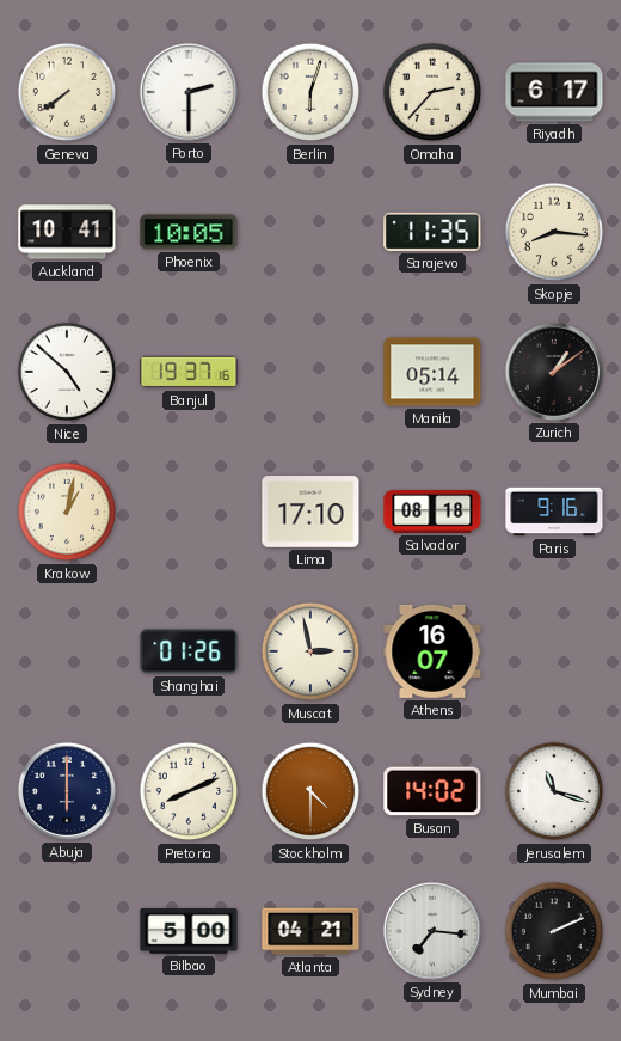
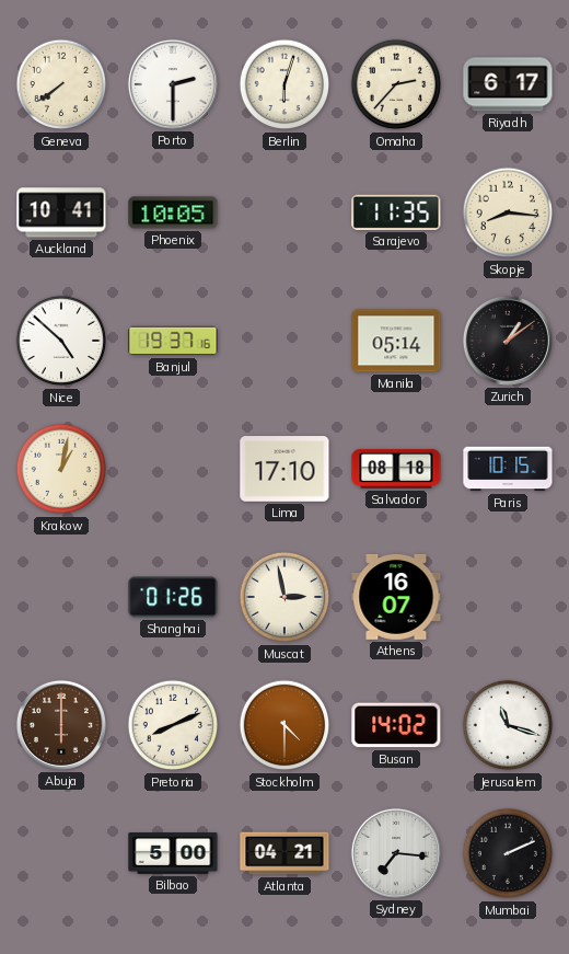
Paris: 9:16 -> 10:15 (508, 469)
Abuja dial: navy -> brown (61, 725)
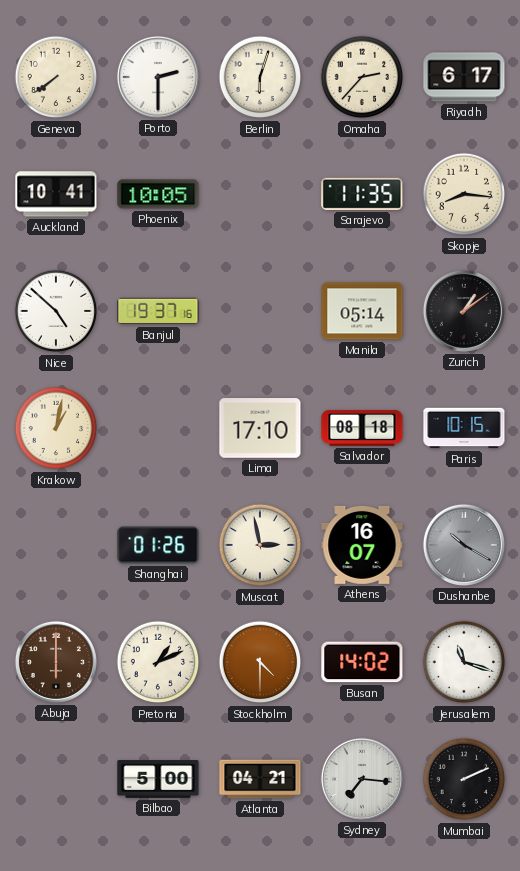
Dushanbe: none -> 10:20 (464, 545)
Pretoria: 8:11 -> 1:11 (158, 662)
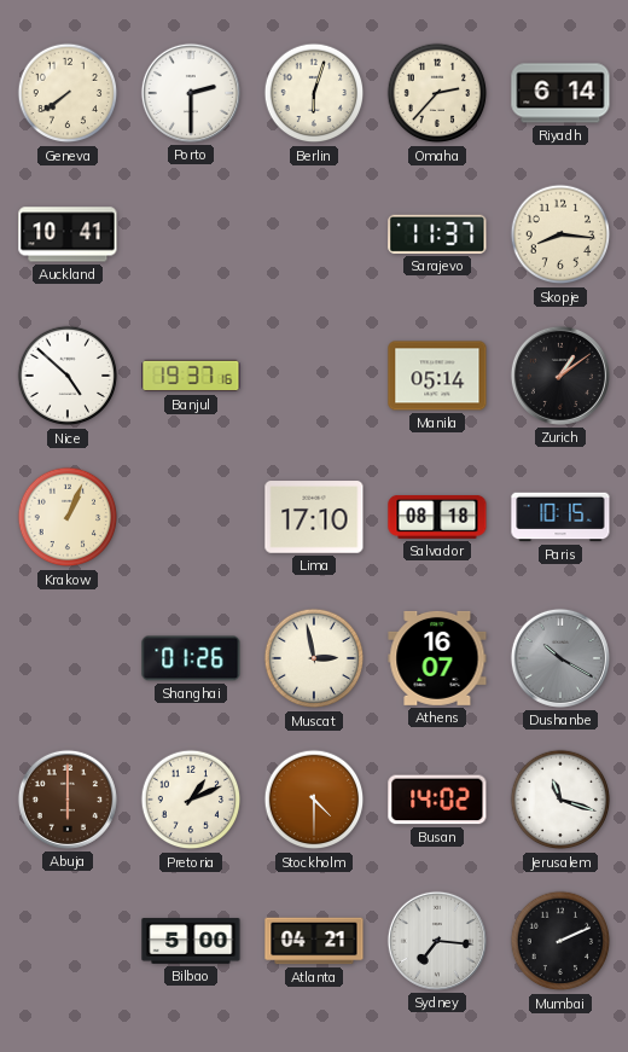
Riyadh: 6:17 -> 6:14 (560, 93)
Phoenix: 10:05 -> none (158, 194)
Sarajevo: 11:35 -> 11:37 (437, 234)
Krakow: 1:02 -> 1:04 (68, 517)
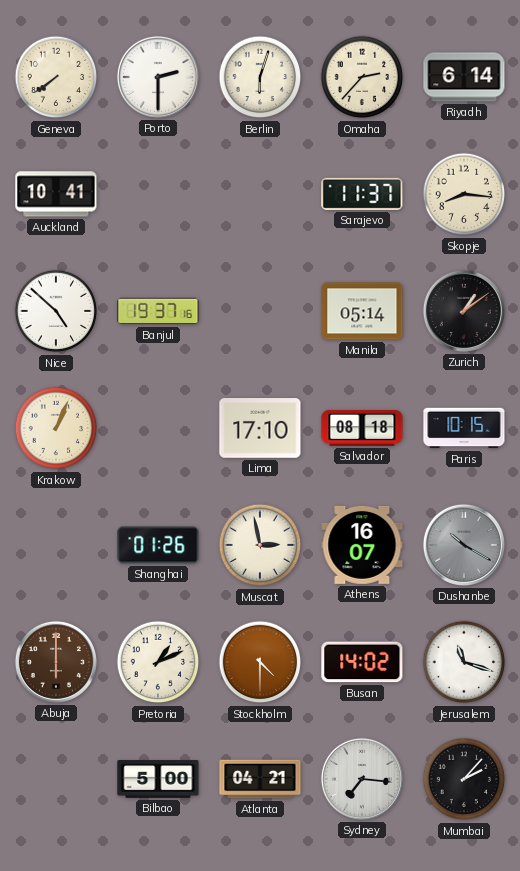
Mumbai: 2:11 -> 2:07 (464, 779)
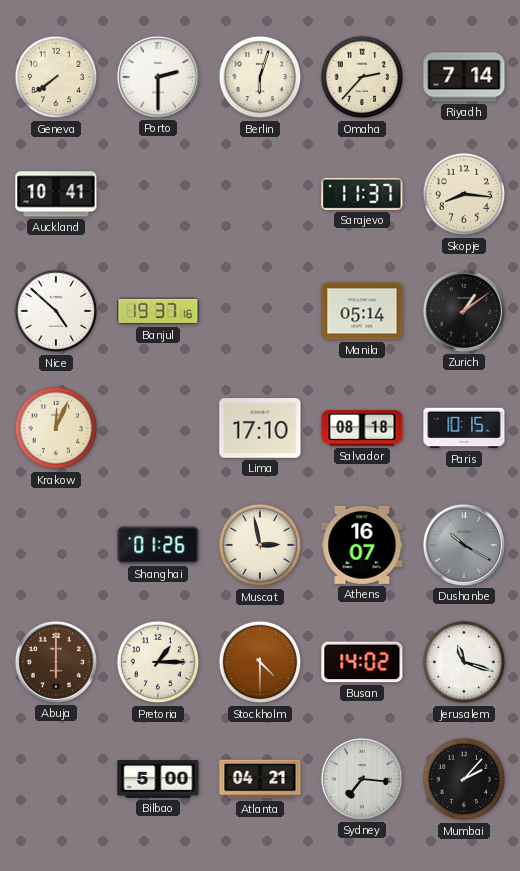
Riyadh: 6:14 -> 7:14 (464, 77)
Krakow: 1:04 -> 12:04 (56, 428)
Pretoria: 1:11 -> 1:15 (158, 662)
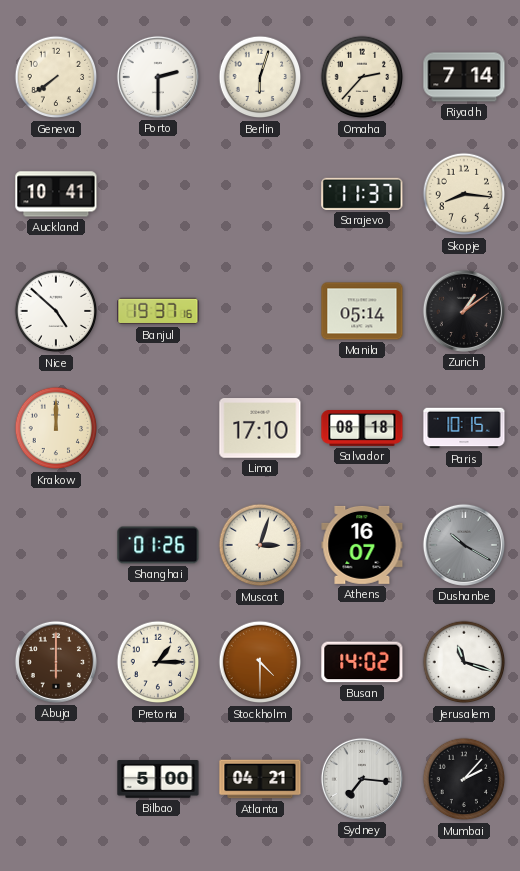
Krakow: 12:04 -> 12:00 (56, 428)
Muscat: 2:58 -> 3:03 (260, 545)
